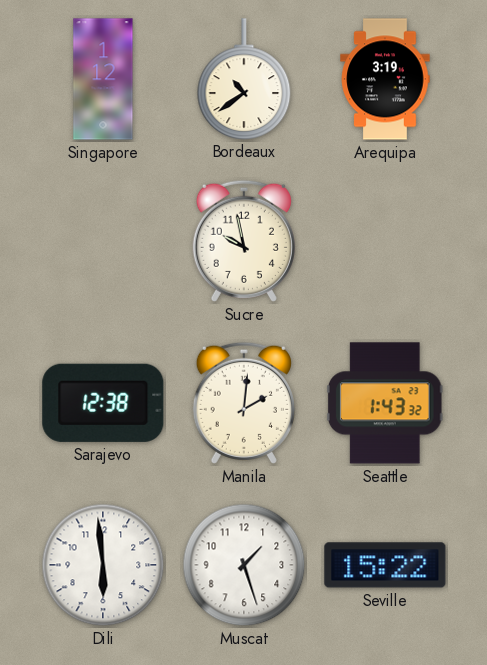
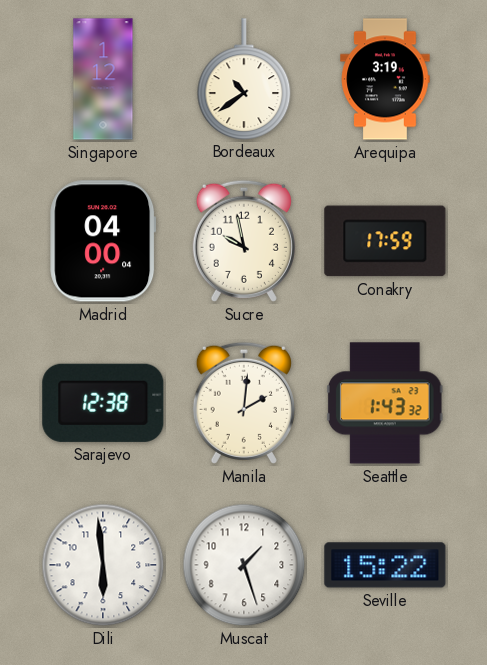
Madrid: none -> 04:00 (103, 241)
Conakry: none -> 17:59 (385, 241)
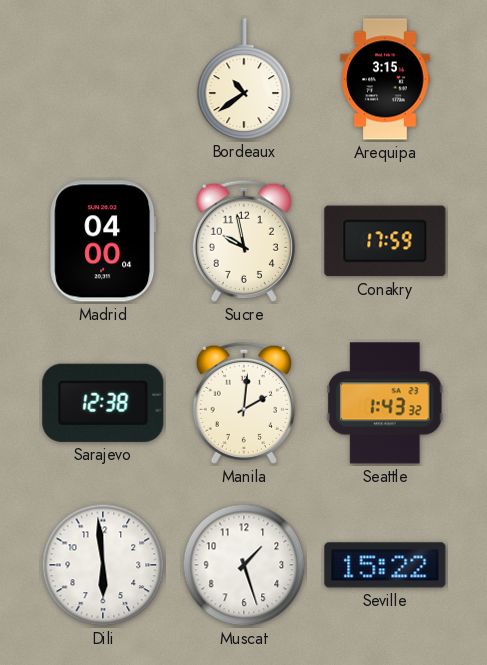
Singapore: 1:12 -> none (103, 79)
Arequipa: 3:19 -> 3:15 (385, 79)
